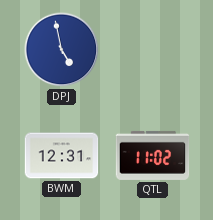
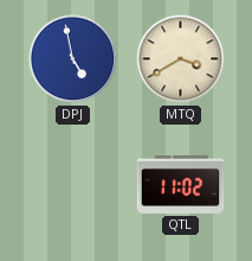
MTQ: none -> 3:40 (181, 59)
BWM: 12:31 -> none (62, 156)
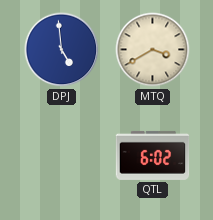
DPJ: 4:58 -> 4:59 (62, 50)
QTL: 11:02 -> 6:02 (153, 155)
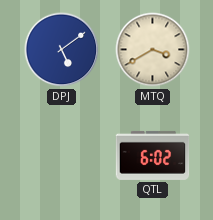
DPJ: 4:59 -> 5:09 (62, 50)
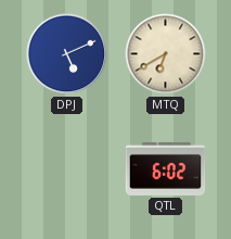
DPJ: 5:09 -> 5:11 (67, 54)
MTQ: 3:40 -> 6:40 (166, 54)
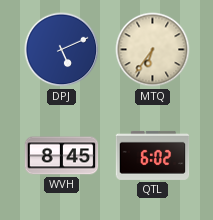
MTQ: 6:40 -> 6:36 (153, 50)
WVH: none -> 8:45 (62, 156)
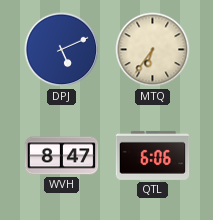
WVH: 8:45 -> 8:47 (62, 156)
QTL: 6:02 -> 6:06 (153, 155)
